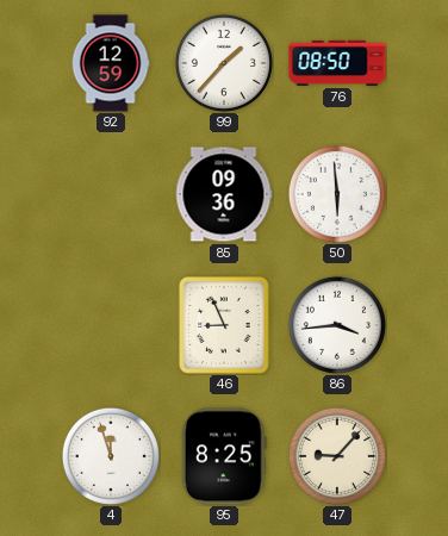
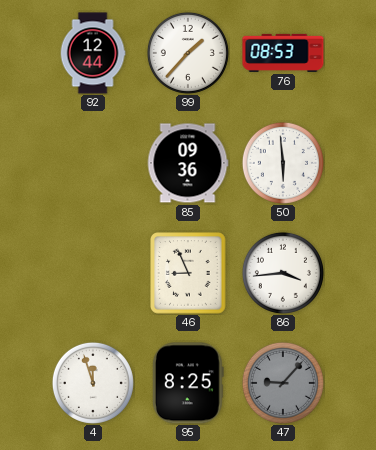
92: 12:59 -> 12:44 (93, 53)
76: 08:50 -> 08:53 (283, 53)
47 dial: cream -> grey (283, 383)
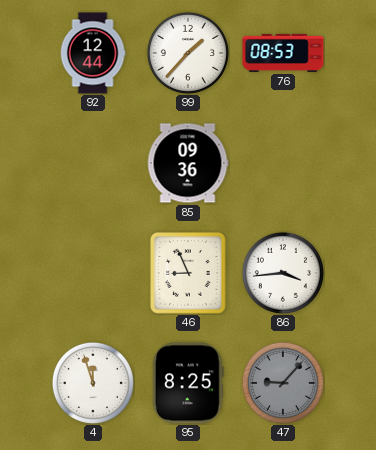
50: 5:59 -> none (283, 163)
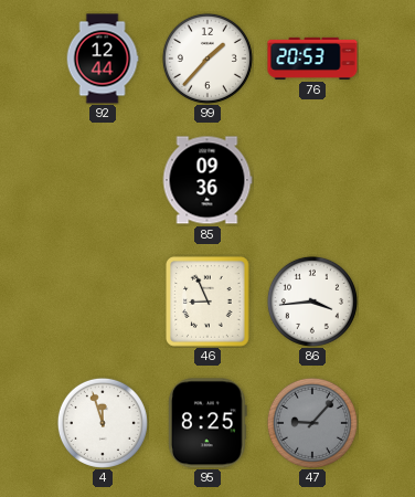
76: 08:53 -> 20:53 (312, 59)
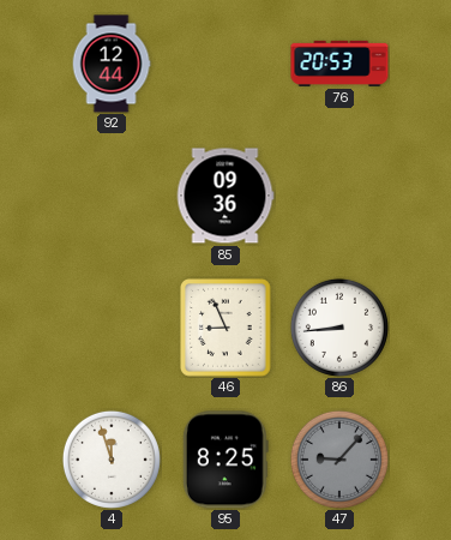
99: 1:37 -> none (208, 59)
86: 3:44 -> 8:44 (339, 328)
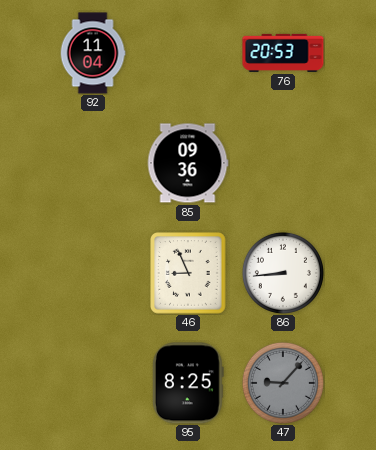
92: 12:44 -> 11:04 (93, 53)
4: 11:57 -> none (112, 460)
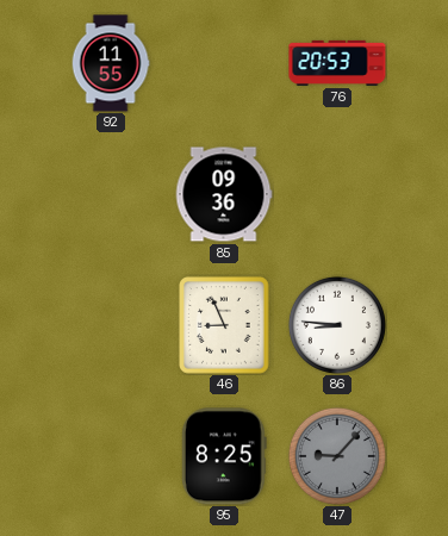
92: 11:04 -> 11:55 (111, 63)
86: 8:44 -> 8:46 (337, 325)
